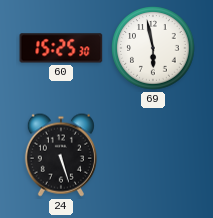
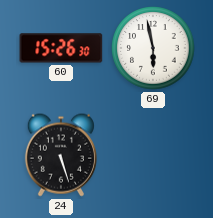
60: 15:25 -> 15:26 (61, 48)
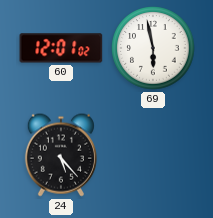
60: 15:26 -> 12:01 (61, 48)
24: 5:27 -> 5:23 (61, 155)
